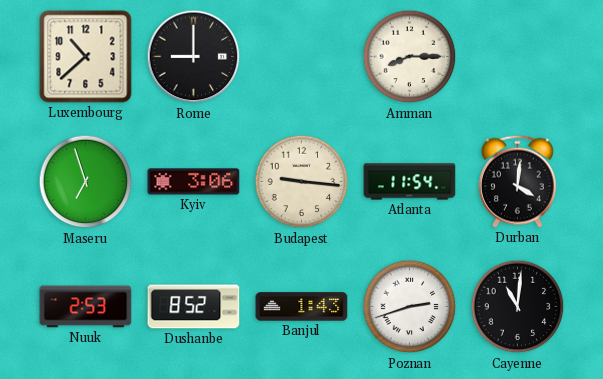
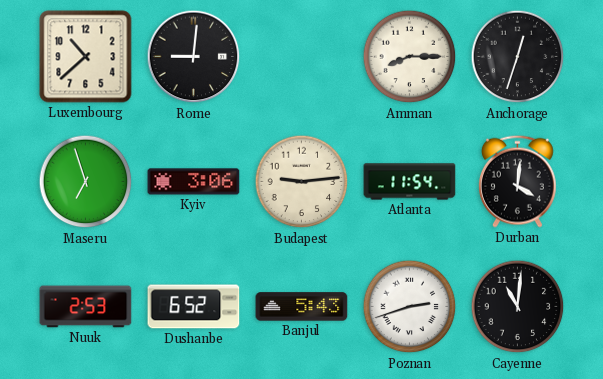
Rome: 9:00 -> 9:01 (194, 57)
Anchorage: none -> 12:33 (518, 57)
Budapest: 9:16 -> 9:14 (302, 182)
Dushanbe: 8:52 -> 6:52 (194, 307)
Banjul: 1:43 -> 5:43 (302, 307)
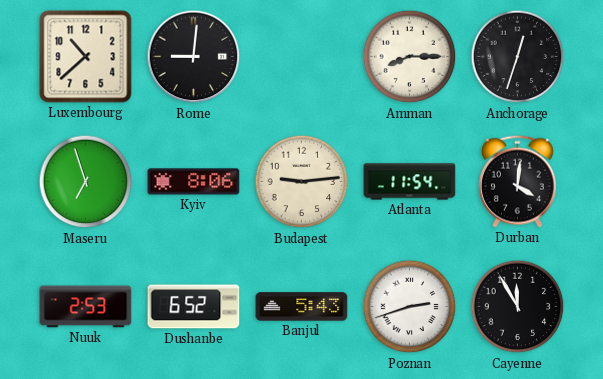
Kyiv: 3:06 -> 8:06 (194, 182)
Cayenne: 11:01 -> 11:55 (518, 307)
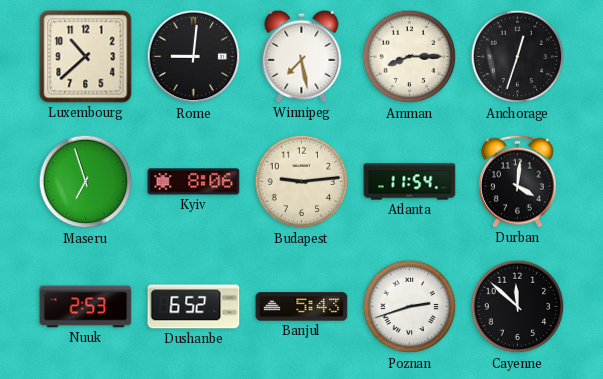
Winnipeg: none -> 7:28 (302, 56)
Cayenne: 11:55 -> 11:52 (518, 307)
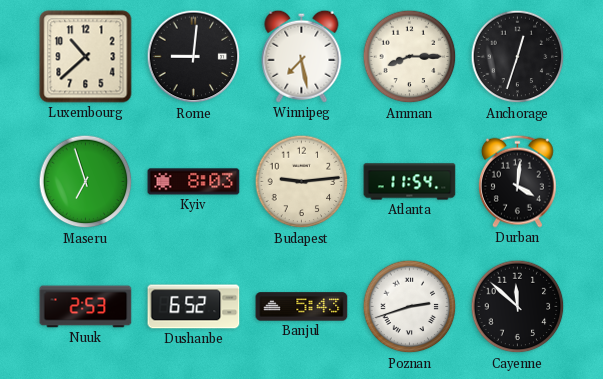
Kyiv: 8:06 -> 8:03 (194, 182)
